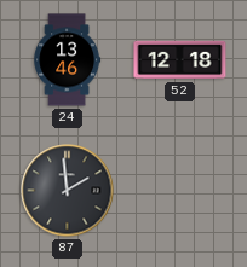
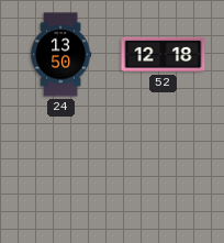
24: 13:46 -> 13:50 (61, 55)
87: 1:59 -> none (68, 191)
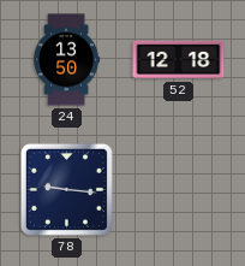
78: none -> 9:16 (66, 189)
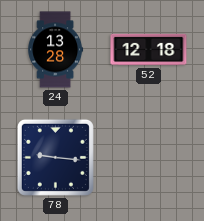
24: 13:50 -> 13:28 (56, 50)
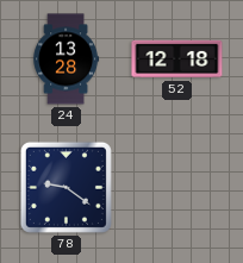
78: 9:16 -> 9:21 (66, 187)
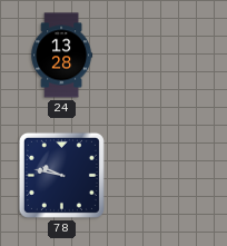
52: 12:18 -> none (177, 60)
78: 9:21 -> 9:47 (61, 175)
